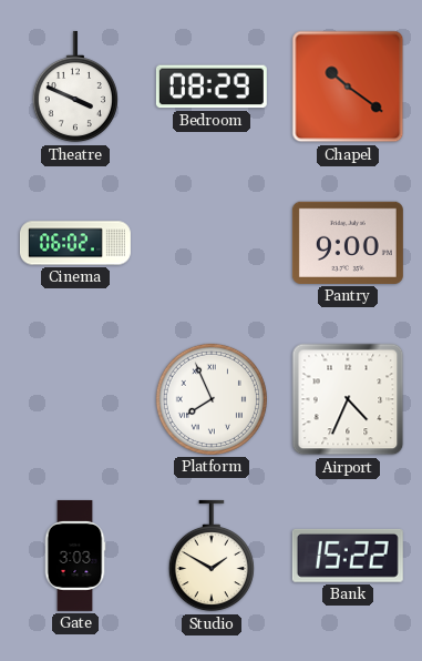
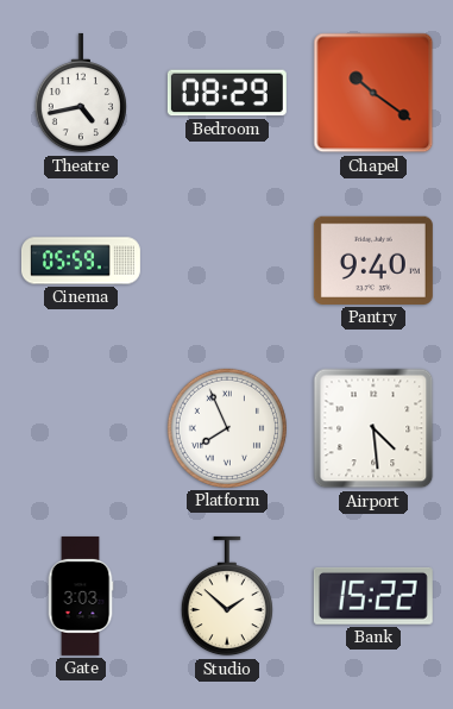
Theatre: 3:49 -> 4:43 (81, 93)
Cinema: 06:02 -> 05:59 (81, 261)
Pantry: 9:00 -> 9:40 (373, 261)
Airport: 4:34 -> 4:29 (373, 428)
Studio: 1:50 -> 1:52 (227, 596)
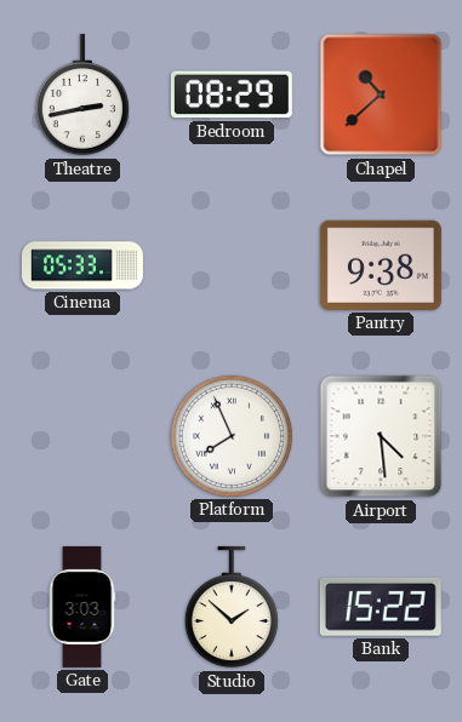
Theatre: 4:43 -> 2:43 (82, 94)
Chapel: 10:21 -> 10:38 (381, 94)
Cinema: 05:59 -> 05:33 (82, 265)
Pantry: 9:40 -> 9:38 (381, 265)
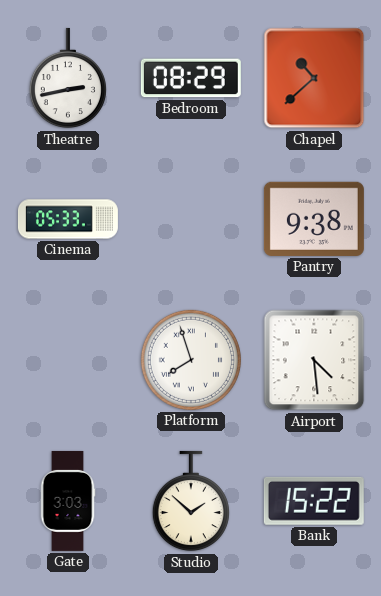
Platform: 7:56 -> 7:57 (191, 360)
